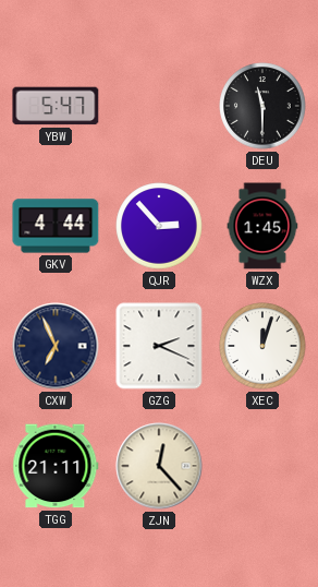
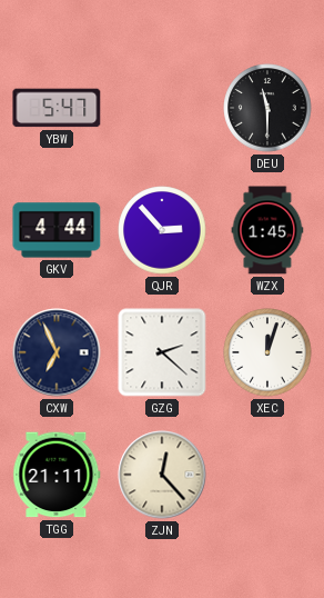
GZG: 2:19 -> 2:22 (162, 352)
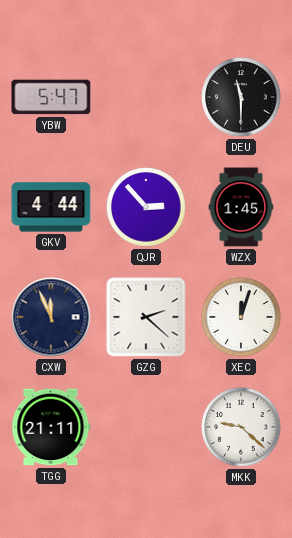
CXW: 6:56 -> 11:56 (51, 317)
ZJN: 12:23 -> none (162, 475)
MKK: none -> 9:22 (241, 427)
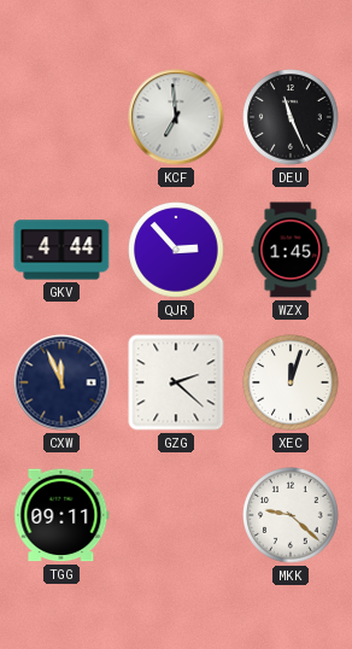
YBW: 5:47 -> none (51, 97)
KCF: none -> 6:59 (176, 117)
DEU: 11:30 -> 11:26 (291, 117)
TGG: 21:11 -> 09:11 (61, 515)
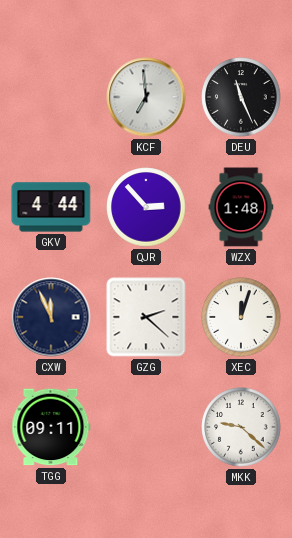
WZX: 1:45 -> 1:48 (241, 207)
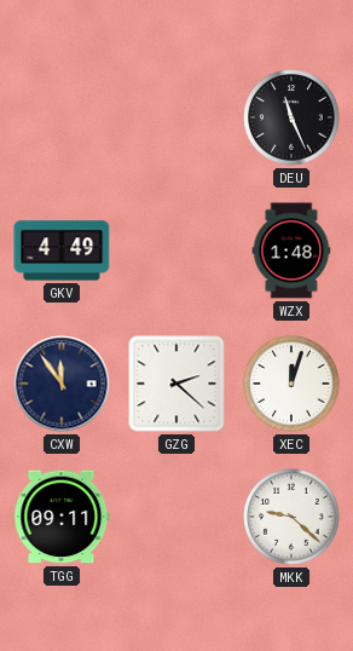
KCF: 6:59 -> none (146, 97)
GKV: 4:44 -> 4:49 (62, 250)
QJR: 2:53 -> none (146, 207)
CXW: 11:56 -> 11:54 (62, 384)
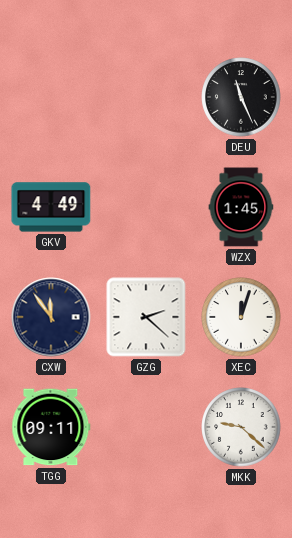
WZX: 1:48 -> 1:45 (241, 207)
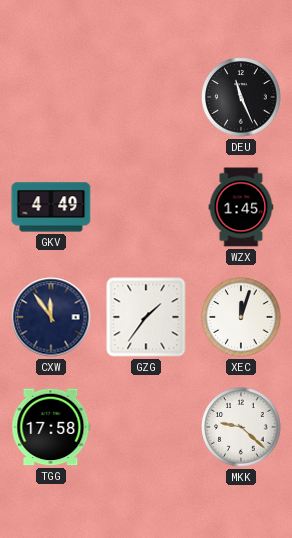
GZG: 2:22 -> 1:36 (146, 317)
TGG: 09:11 -> 17:58 (51, 427)
